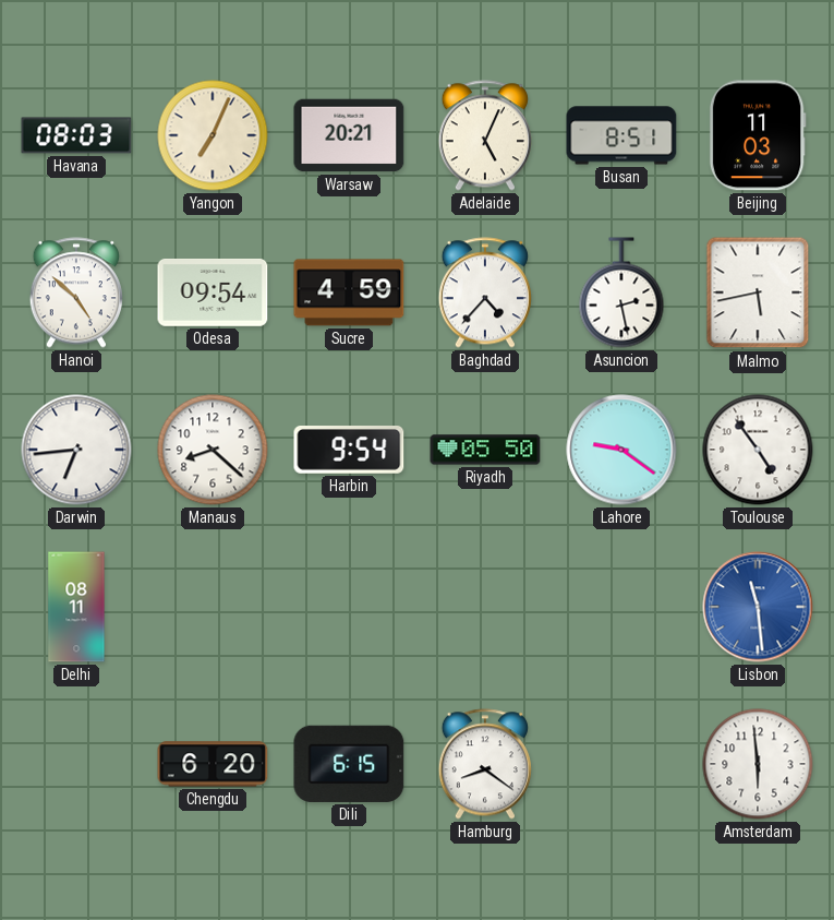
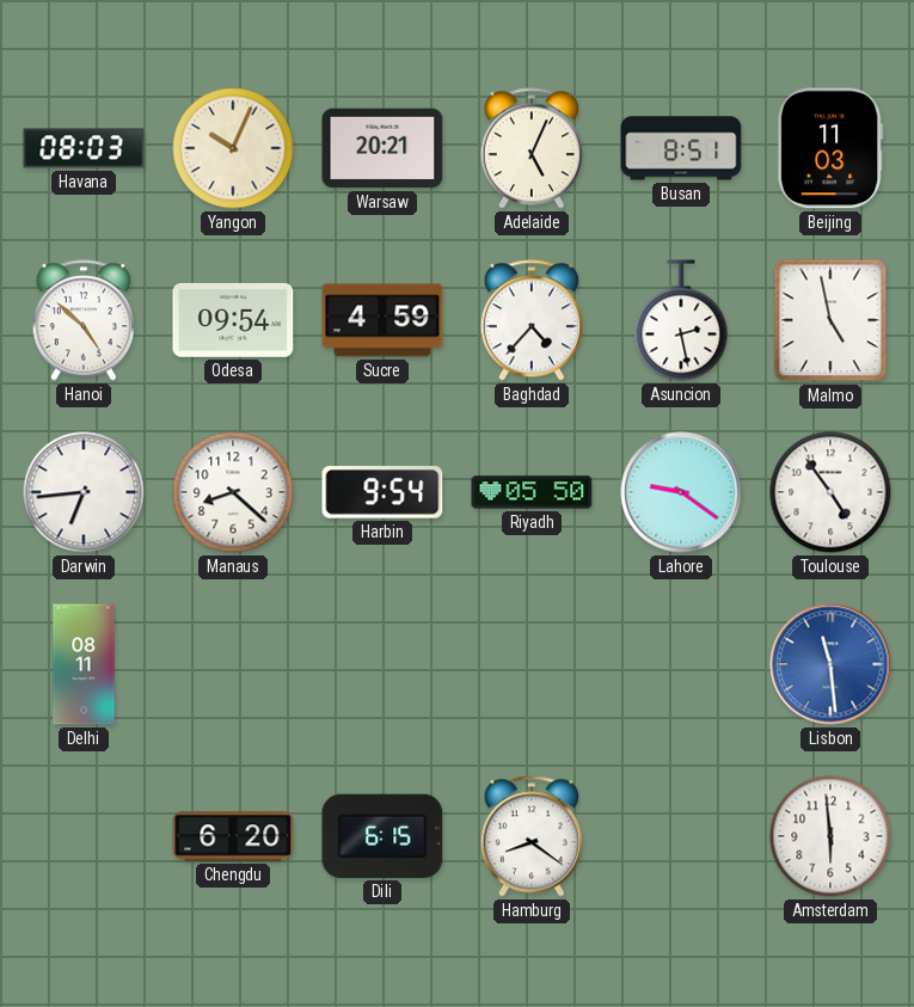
Yangon: 7:04 -> 10:04 (233, 148)
Malmo: 5:43 -> 4:58 (830, 320)
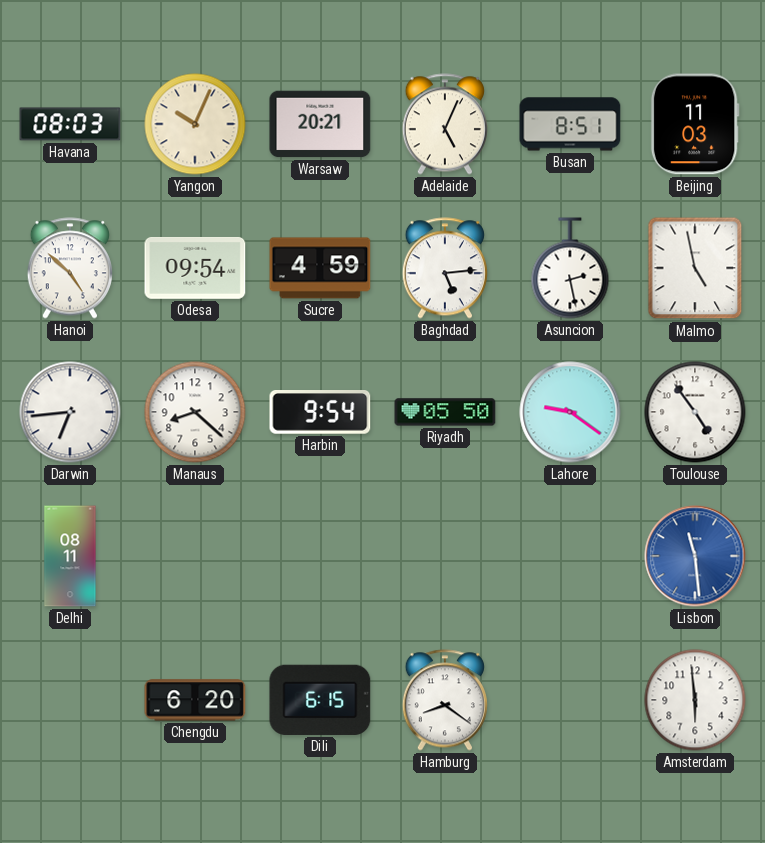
Baghdad: 4:37 -> 5:14 (445, 268)
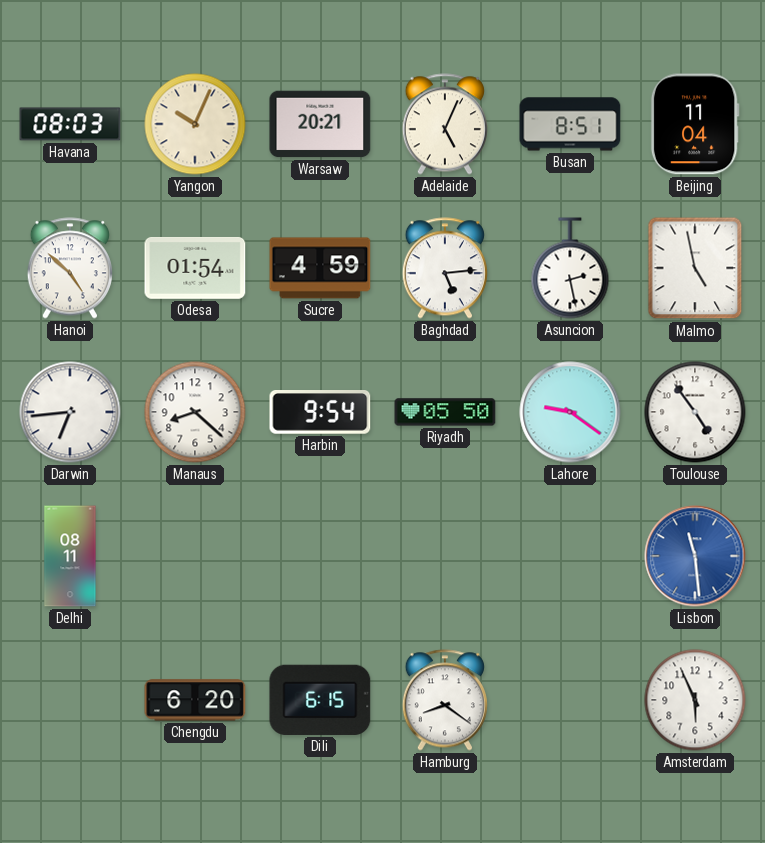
Beijing: 11:03 -> 11:04 (695, 124)
Odesa: 09:54 -> 01:54 (195, 268)
Amsterdam: 5:59 -> 5:56 (695, 700)
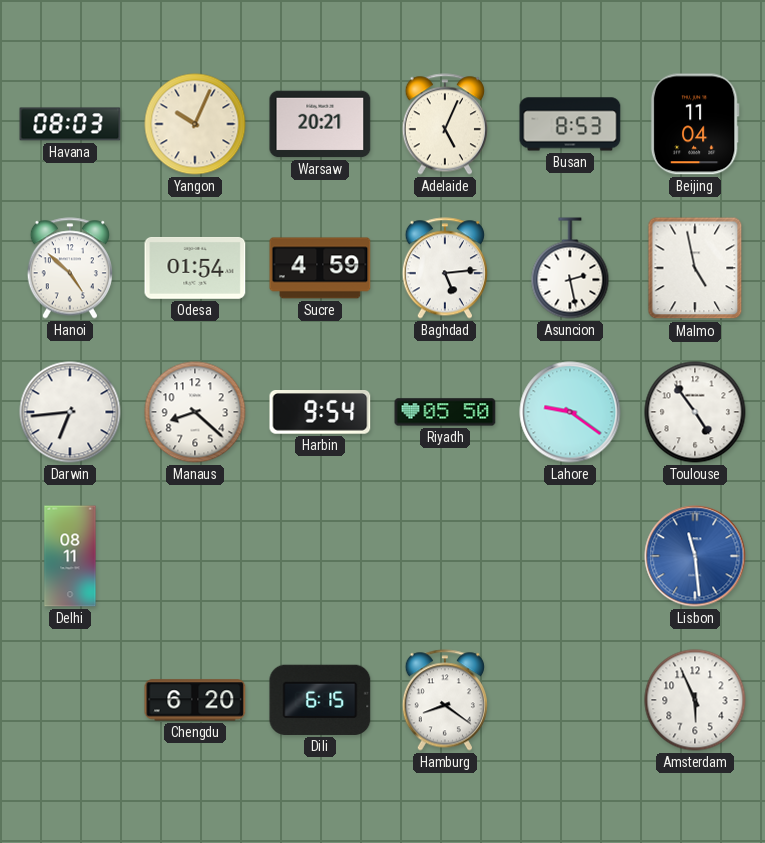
Busan: 8:51 -> 8:53 (570, 124)
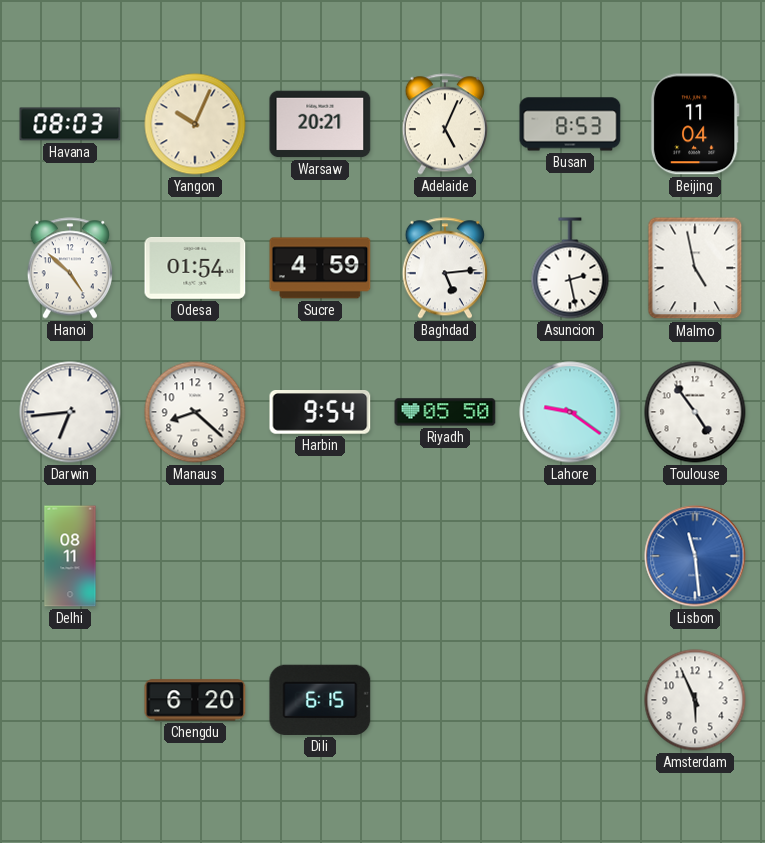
Hamburg: 8:21 -> none (445, 700)
